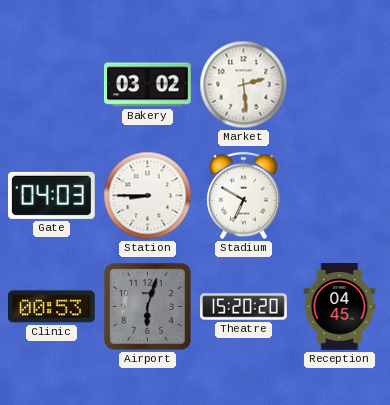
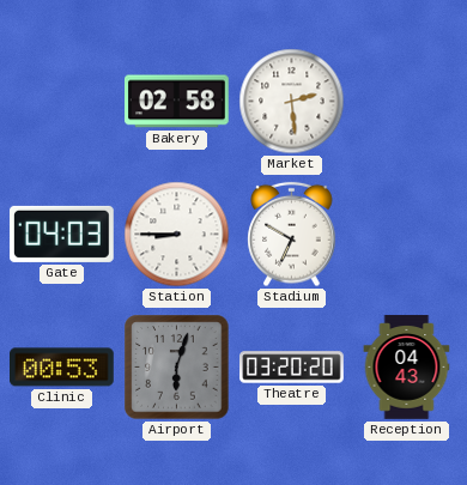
Bakery: 03:02 -> 02:58 (177, 102)
Theatre: 15:20 -> 03:20 (292, 368)
Reception: 04:45 -> 04:43 (407, 368)
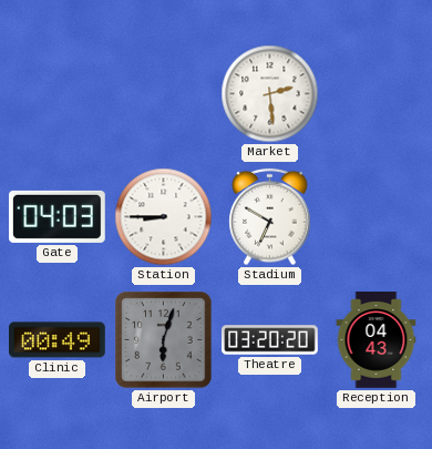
Bakery: 02:58 -> none (177, 102)
Clinic: 00:53 -> 00:49 (58, 340)
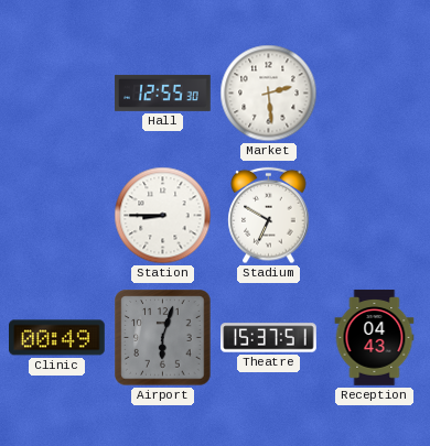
Hall: none -> 12:55 (163, 93)
Gate: 04:03 -> none (58, 216)
Theatre: 03:20 -> 15:37 (269, 338)
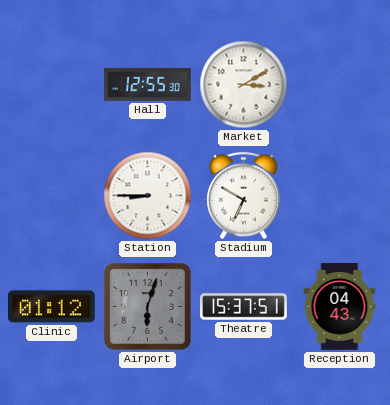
Market: 2:29 -> 3:10 (244, 85)
Clinic: 00:49 -> 01:12 (52, 307)
